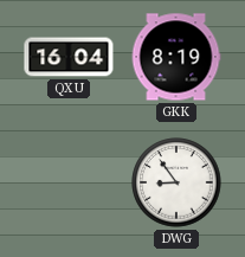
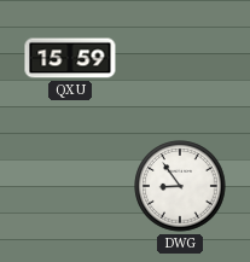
QXU: 16:04 -> 15:59 (70, 58)
GKK: 8:19 -> none (176, 57)
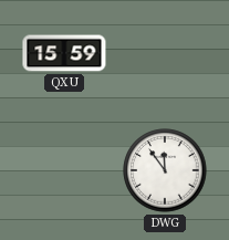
DWG: 8:54 -> 11:54 (165, 170)
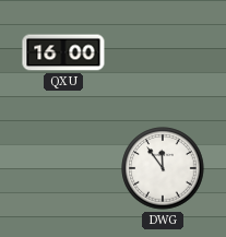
QXU: 15:59 -> 16:00 (63, 52)
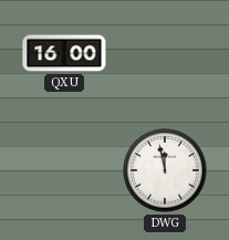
DWG: 11:54 -> 11:58 (165, 170)
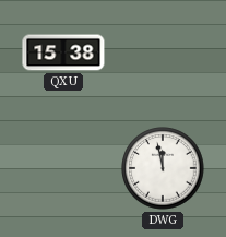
QXU: 16:00 -> 15:38 (63, 52)
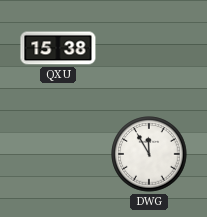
DWG: 11:58 -> 11:55 (149, 154)
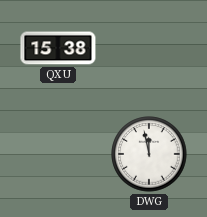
DWG: 11:55 -> 11:58 (149, 154)
